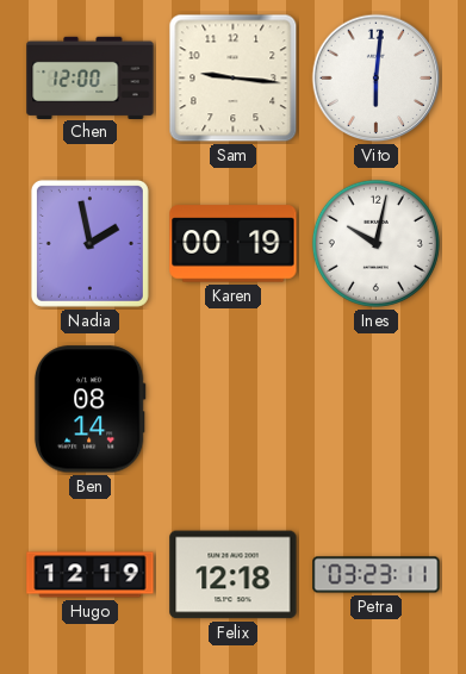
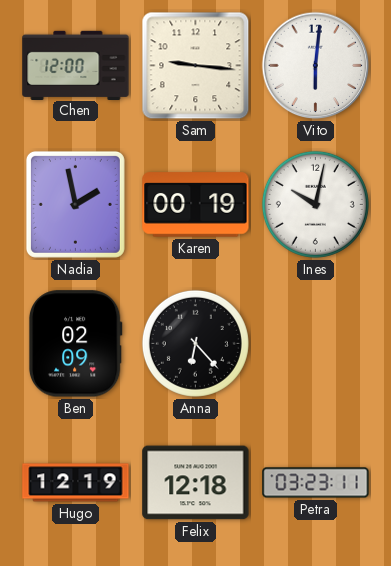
Ben: 08:14 -> 02:09 (75, 344)
Anna: none -> 6:23 (195, 343)
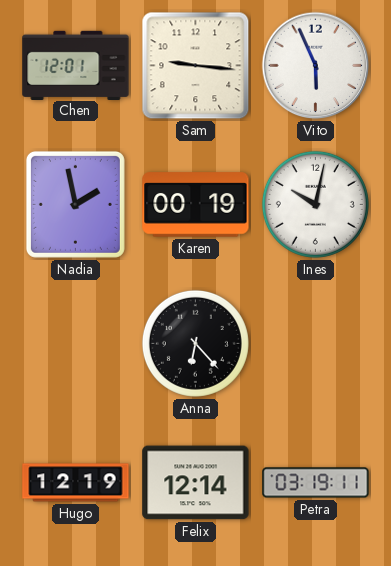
Chen: 12:00 -> 12:01 (76, 65)
Vito: 6:01 -> 5:56 (316, 66)
Ben: 02:09 -> none (75, 344)
Felix: 12:18 -> 12:14 (196, 483)
Petra: 03:23 -> 03:19 (316, 483)
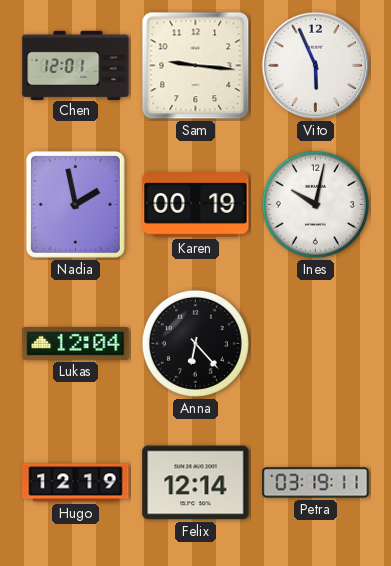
Lukas: none -> 12:04 (76, 344)
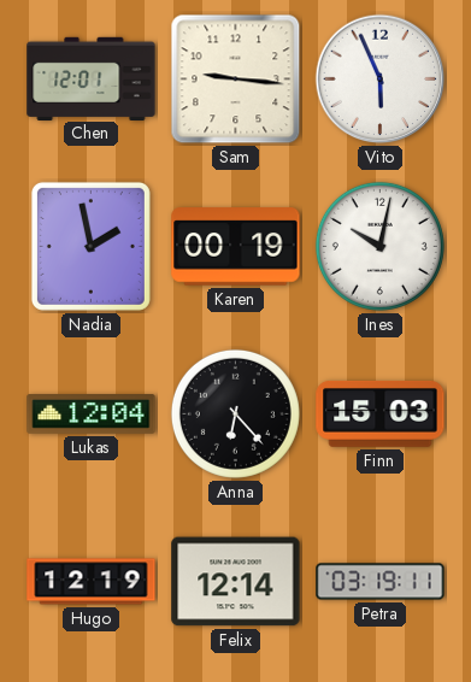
Finn: none -> 15:03 (381, 415)
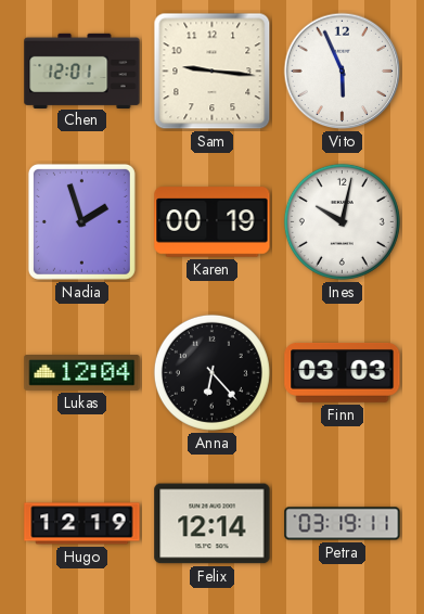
Nadia: 1:58 -> 1:57 (81, 221)
Finn: 15:03 -> 03:03 (343, 373)
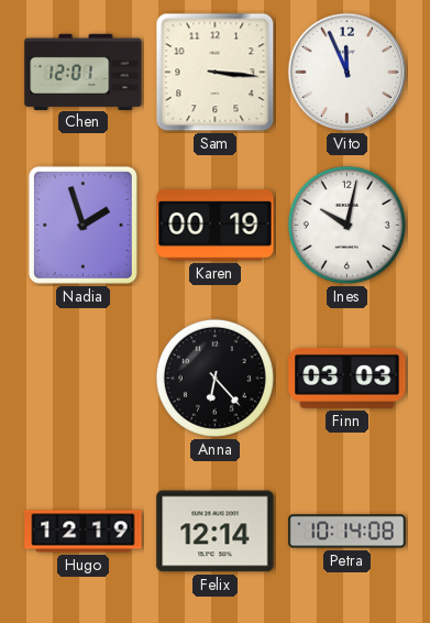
Sam: 9:16 -> 3:16 (216, 73)
Vito: 5:56 -> 11:56 (348, 73)
Lukas: 12:04 -> none (82, 373)
Petra: 03:19 -> 10:14 (348, 532)
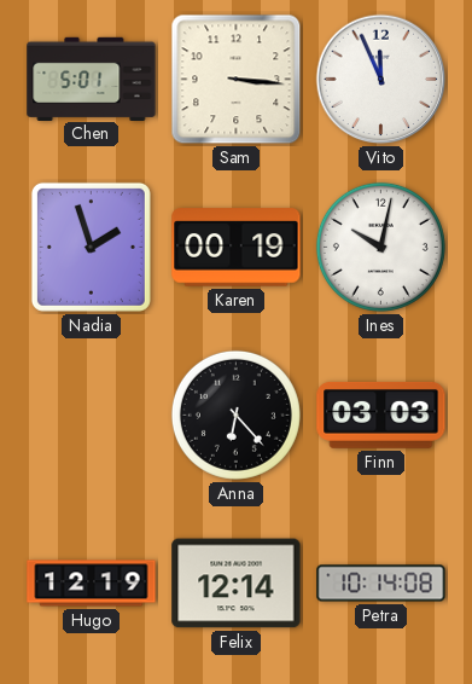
Chen: 12:01 -> 5:01 (92, 79)
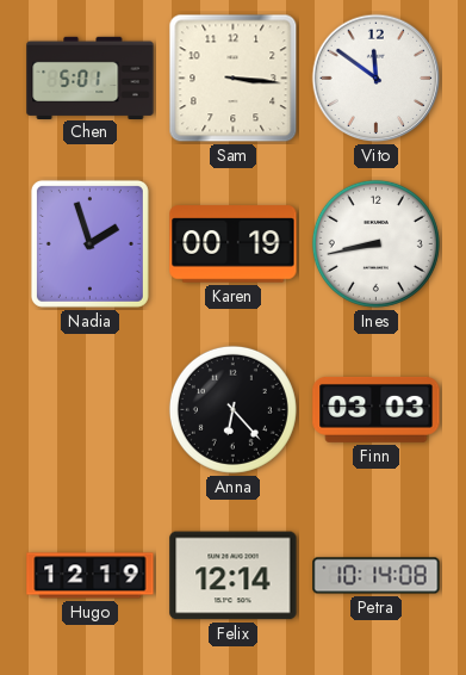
Vito: 11:56 -> 11:51 (377, 79)
Ines: 10:02 -> 8:43 (375, 243)
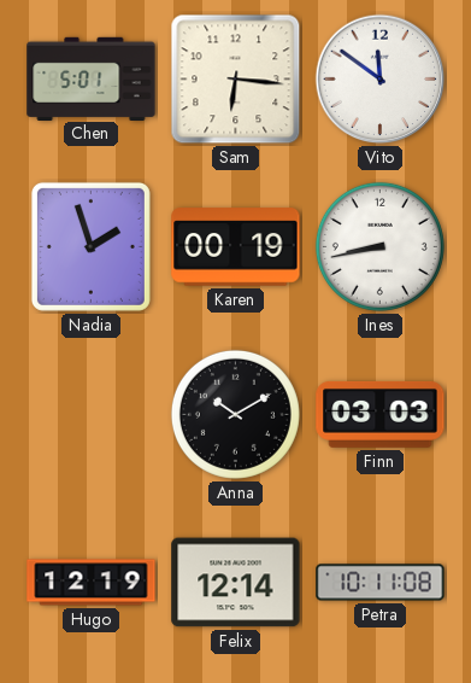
Sam: 3:16 -> 6:16 (236, 80)
Anna: 6:23 -> 10:10 (235, 414)
Petra: 10:14 -> 10:11 (381, 583)
